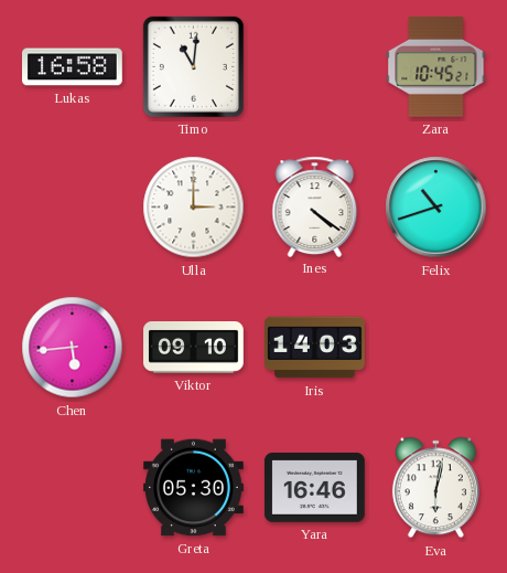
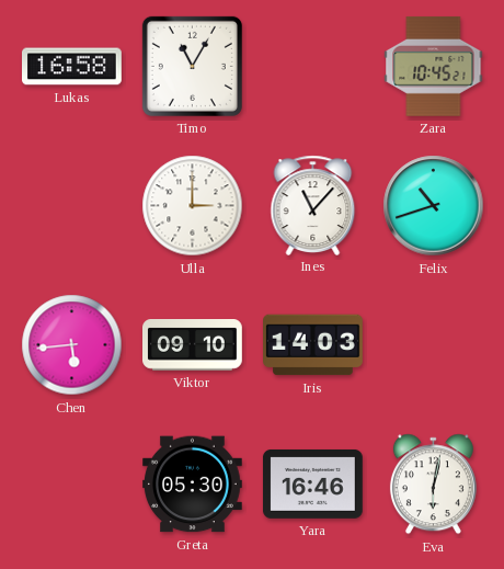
Timo: 11:01 -> 11:05 (192, 66)
Ines: 4:21 -> 11:07 (313, 205)
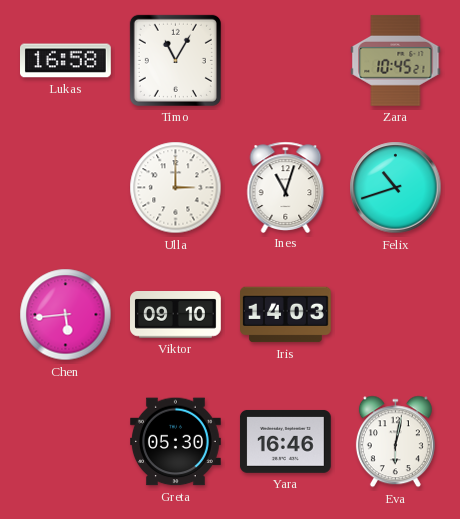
Ines: 11:07 -> 11:03 (286, 187)
